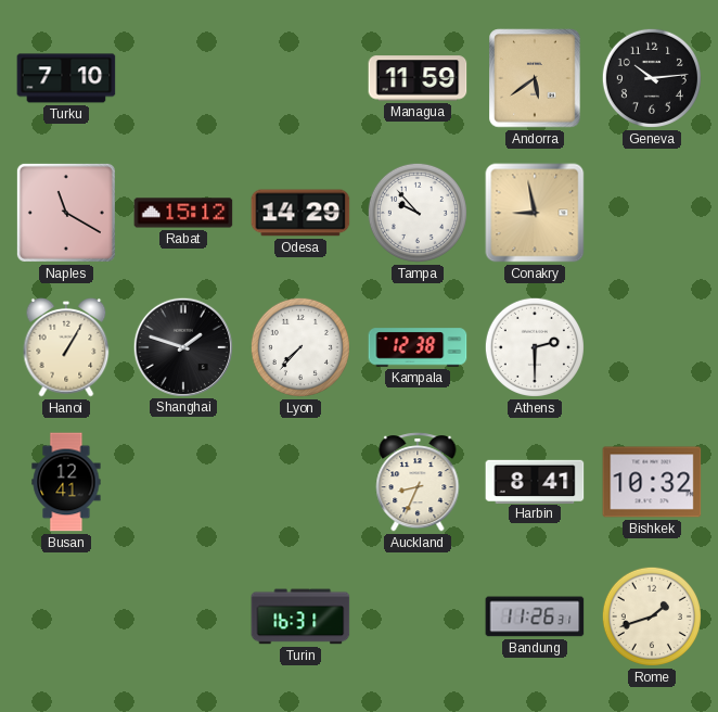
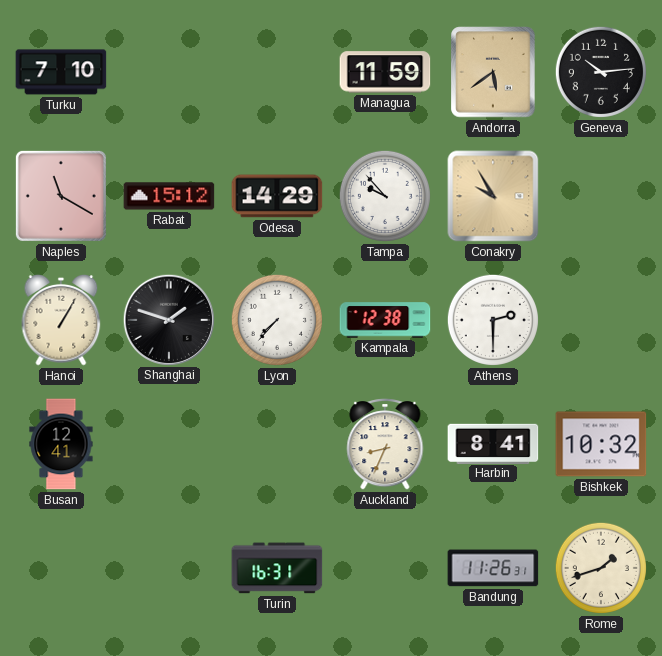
Conakry: 8:58 -> 9:55 (493, 196)
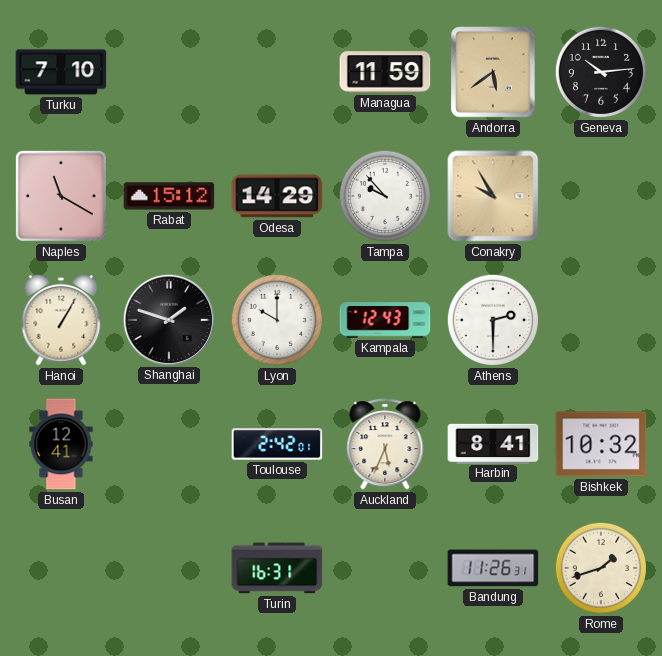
Lyon: 7:37 -> 10:00 (277, 320)
Kampala: 12:38 -> 12:43 (385, 320)
Toulouse: none -> 2:42 (277, 444)
Auckland: 8:34 -> 5:34 (385, 444)
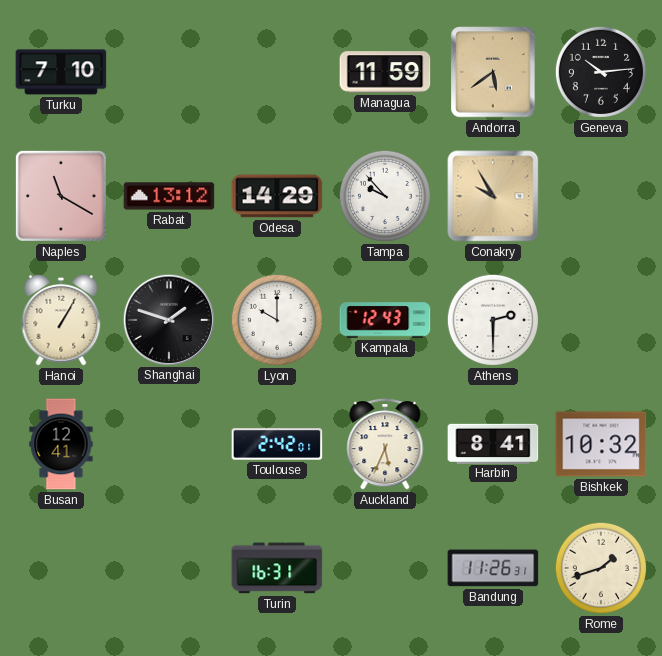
Rabat: 15:12 -> 13:12 (169, 196)
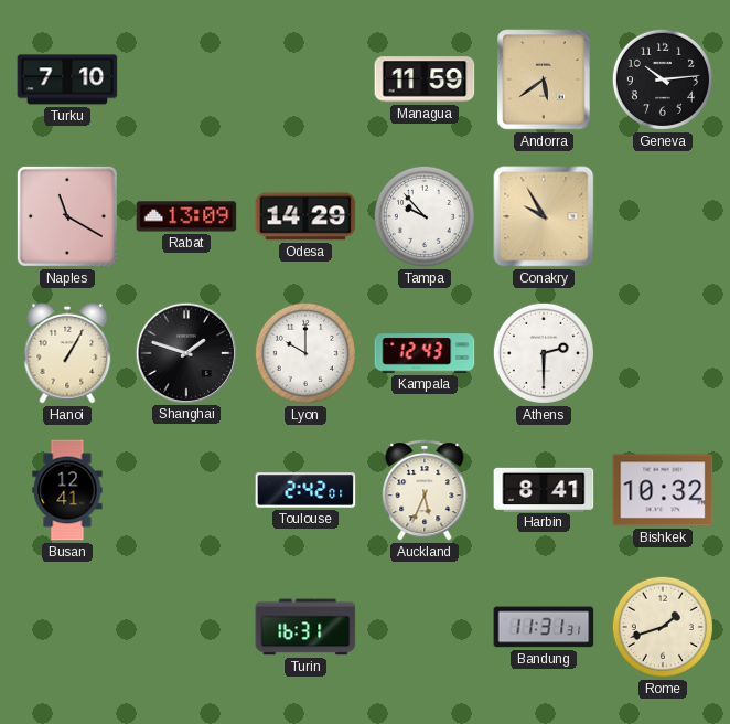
Rabat: 13:12 -> 13:09 (186, 216)
Bandung: 11:26 -> 11:31 (544, 627)
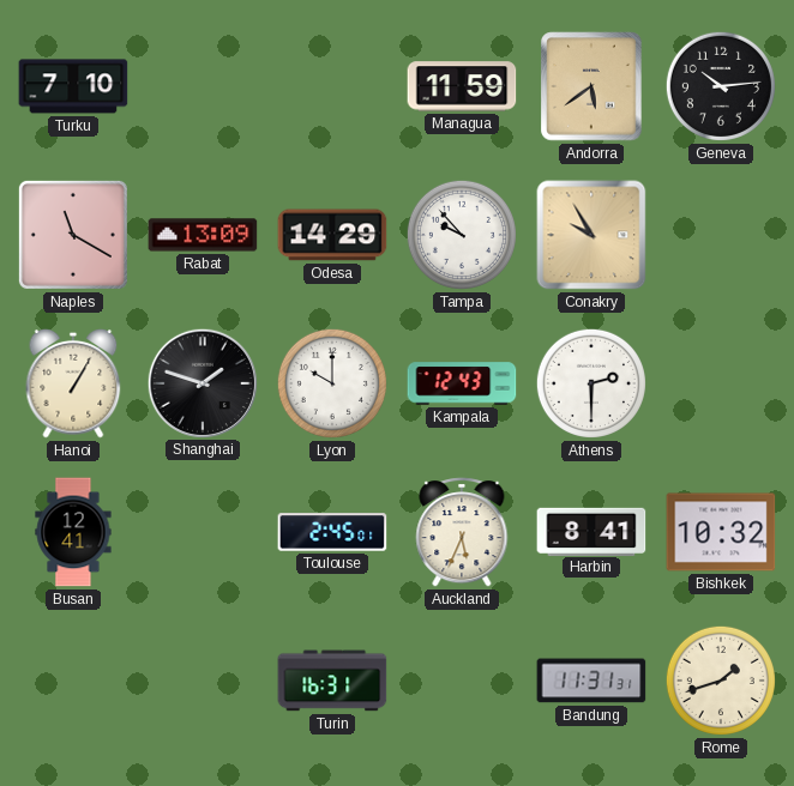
Toulouse: 2:42 -> 2:45 (332, 532)
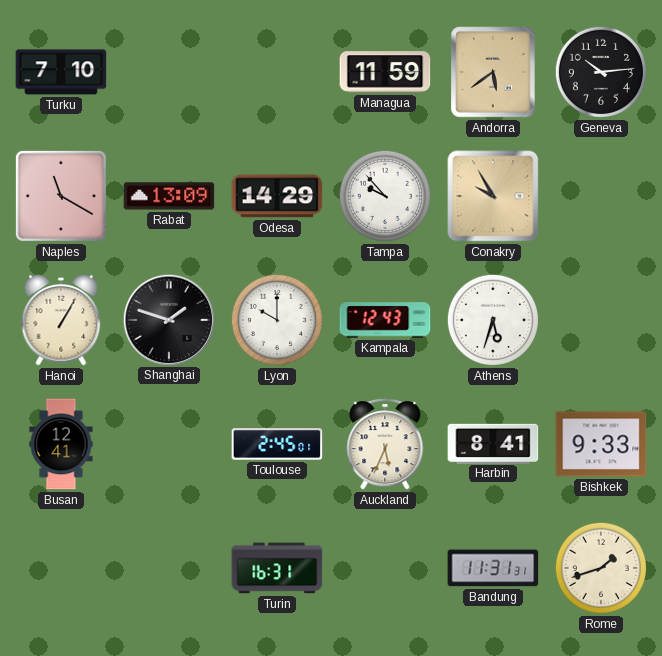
Athens: 2:30 -> 5:33 (493, 320)
Bishkek: 10:32 -> 9:33 (601, 444)
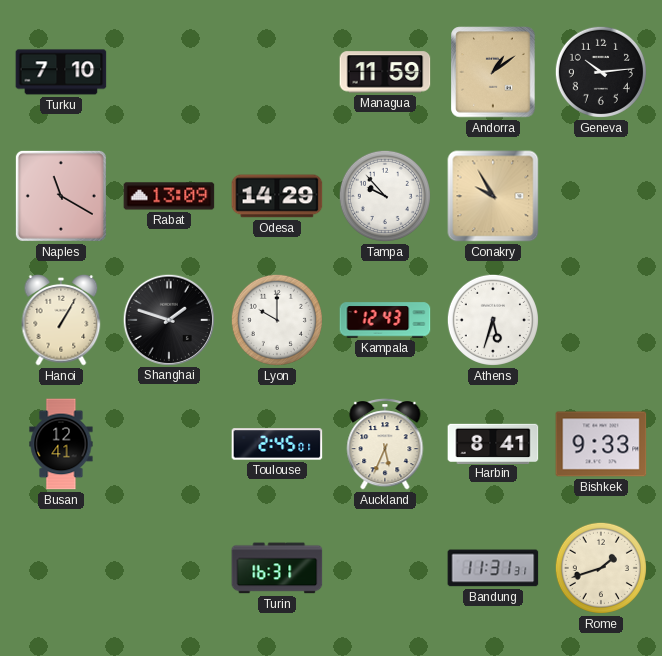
Andorra: 5:39 -> 1:09 (493, 72)
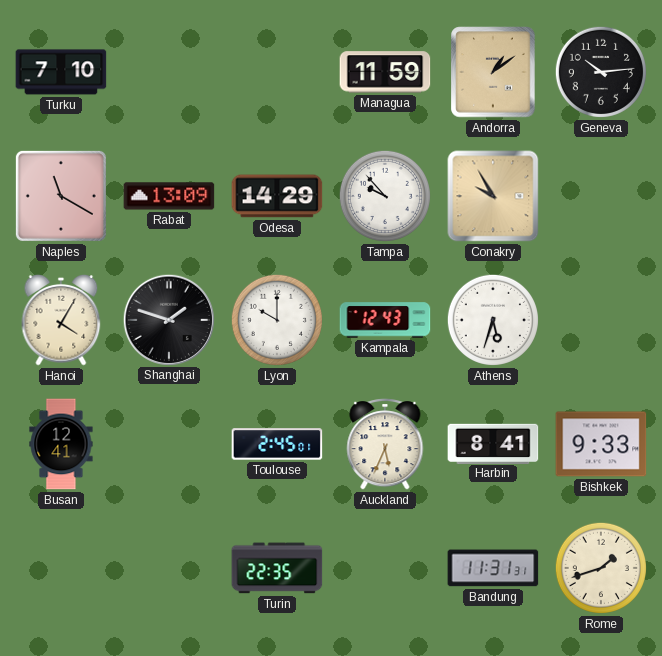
Hanoi: 1:05 -> 4:05 (61, 320)
Turin: 16:31 -> 22:35 (277, 568)
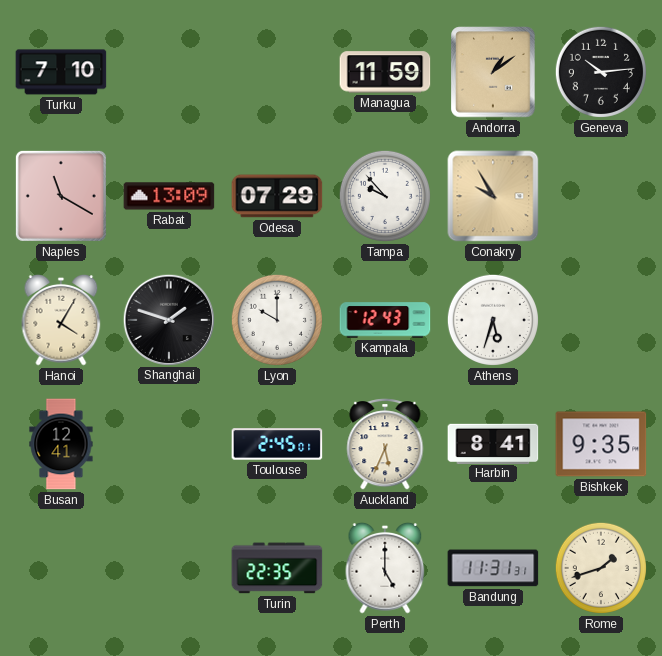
Odesa: 14:29 -> 07:29 (277, 196)
Bishkek: 9:33 -> 9:35 (601, 444)
Perth: none -> 5:00 (385, 568)
